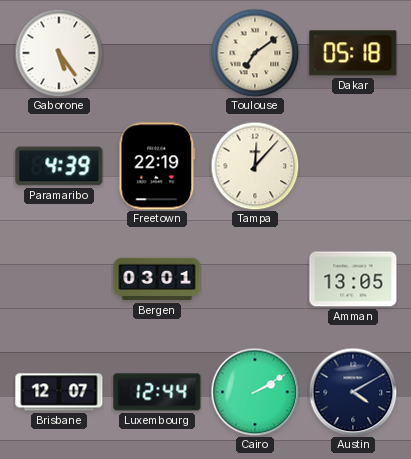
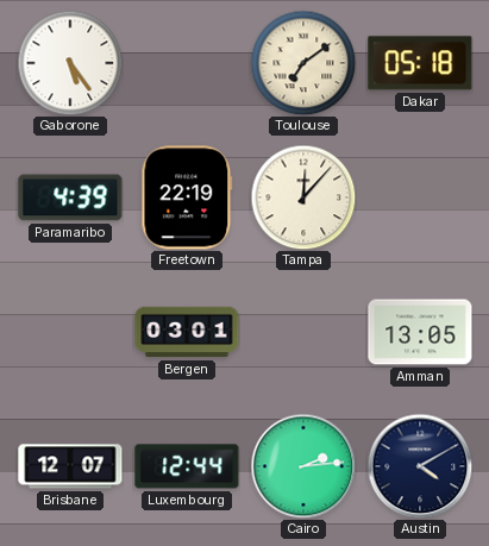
Cairo: 2:10 -> 2:14 (303, 466)
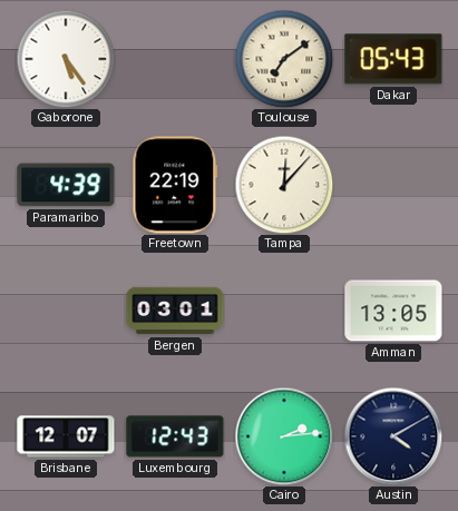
Dakar: 05:18 -> 05:43 (393, 59)
Luxembourg: 12:44 -> 12:43 (175, 436)
